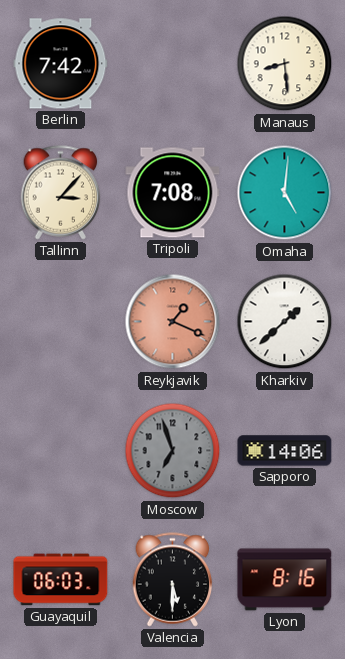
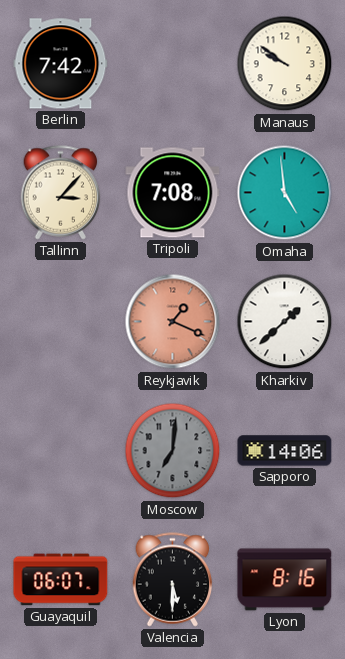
Manaus: 8:29 -> 9:51 (285, 64)
Omaha: 5:01 -> 4:59 (285, 193)
Moscow: 6:57 -> 7:01 (173, 451)
Guayaquil: 06:03 -> 06:07 (61, 580)
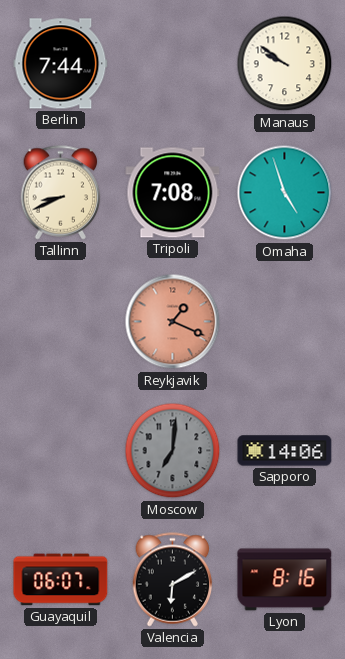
Berlin: 7:42 -> 7:44 (61, 64)
Tallinn: 3:07 -> 8:41 (61, 193)
Omaha: 4:59 -> 4:57 (285, 193)
Kharkiv: 1:38 -> none (285, 322)
Valencia: 5:30 -> 6:10 (173, 580)
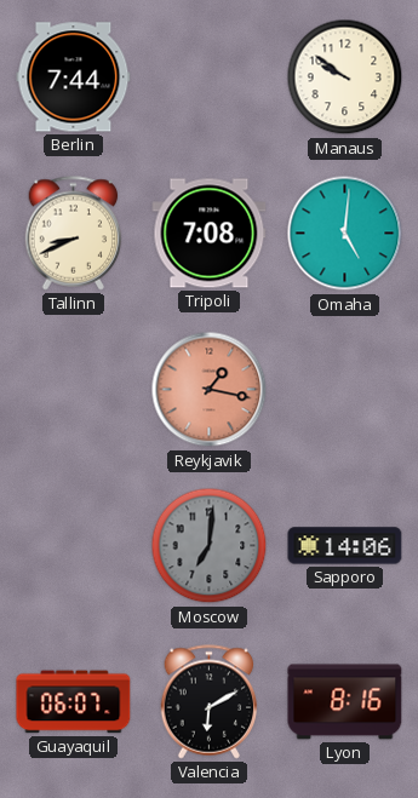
Omaha: 4:57 -> 5:01 (345, 234)
Reykjavik: 1:19 -> 1:17 (210, 390)
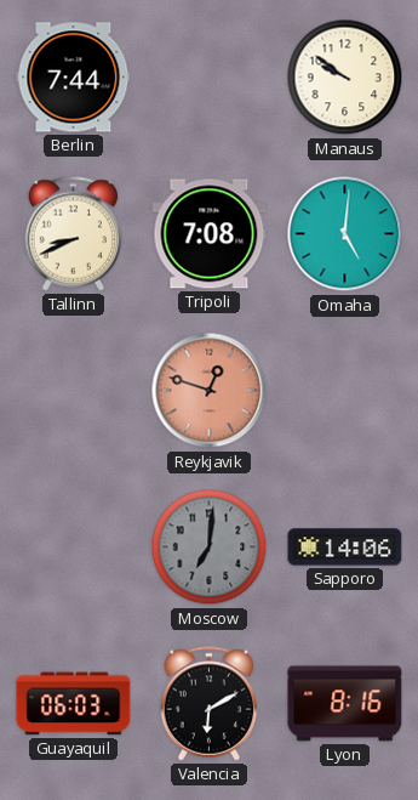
Reykjavik: 1:17 -> 12:48 (210, 391)
Guayaquil: 06:07 -> 06:03 (74, 704)
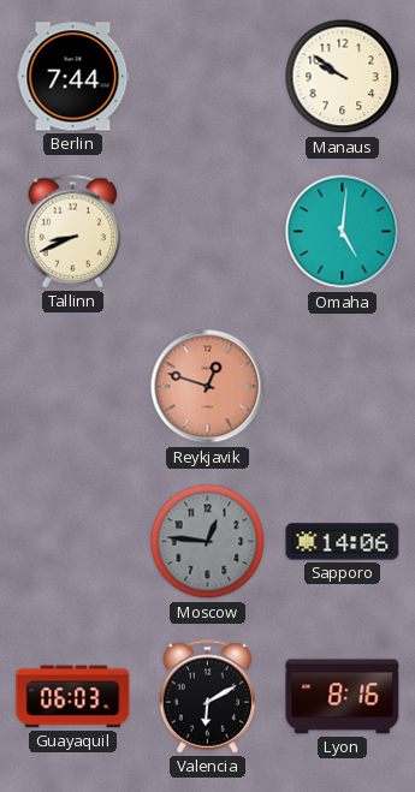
Tripoli: 7:08 -> none (210, 234)
Moscow: 7:01 -> 12:46 (208, 542)
